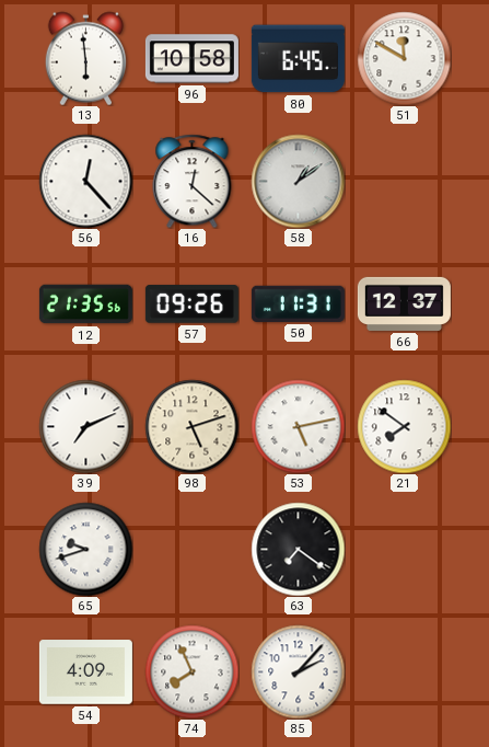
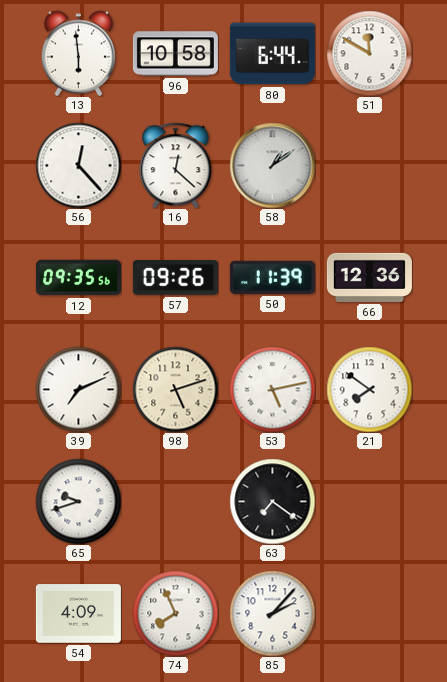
80: 6:45 -> 6:44 (272, 54)
12: 21:35 -> 09:35 (78, 278)
50: 11:31 -> 11:39 (272, 277)
66: 12:37 -> 12:36 (369, 277)
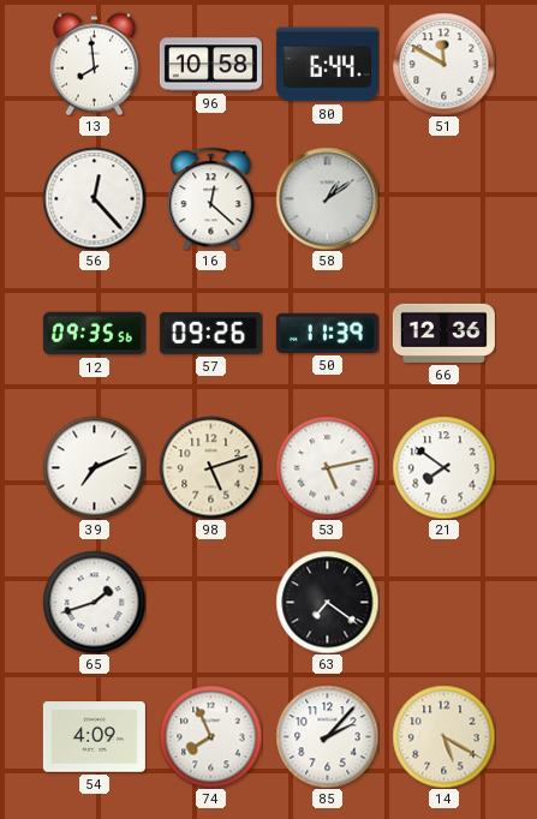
13: 5:59 -> 7:59 (94, 64)
65: 9:42 -> 1:42 (94, 602)
14: none -> 5:20 (443, 736)
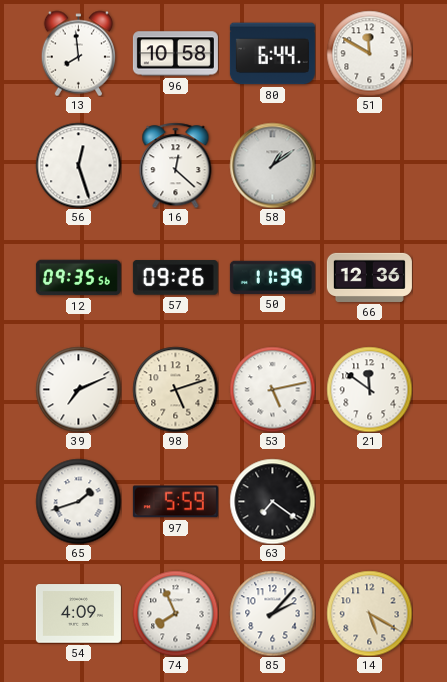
56: 12:23 -> 12:27 (78, 165)
21: 7:51 -> 11:51 (369, 389)
97: none -> 5:59 (175, 502)
